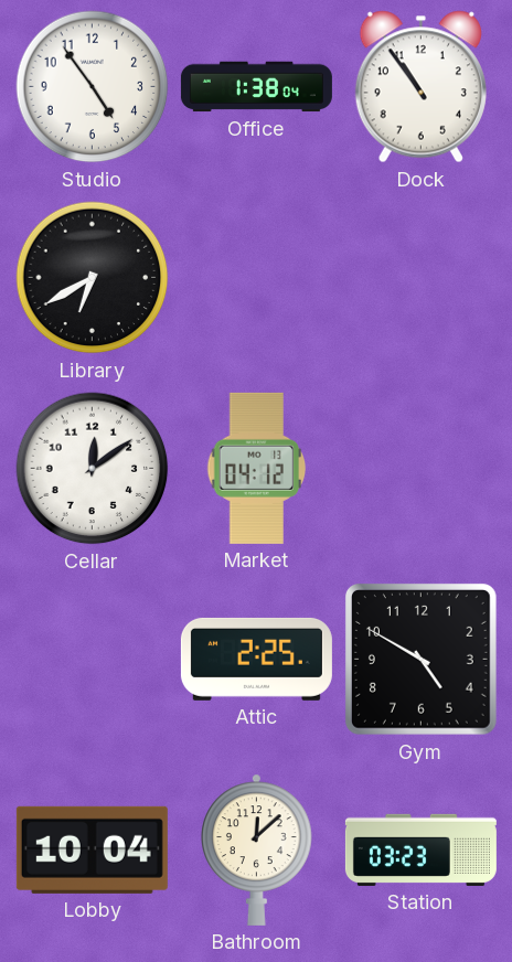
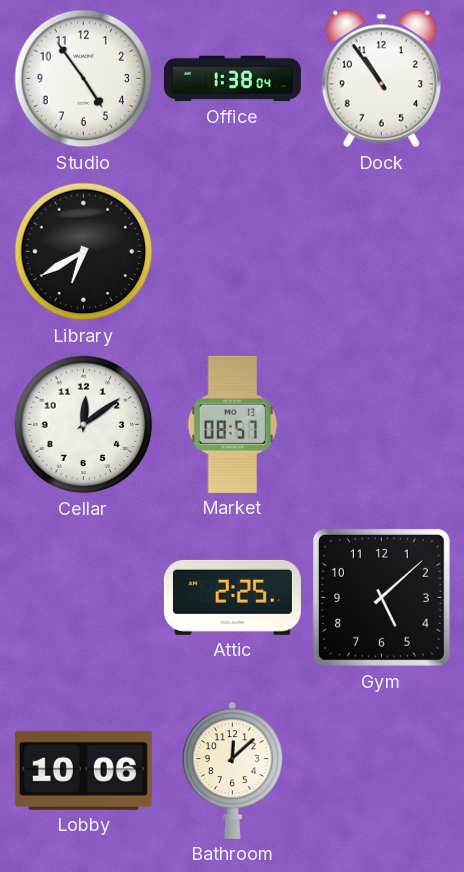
Market: 04:12 -> 08:57 (233, 424)
Gym: 4:50 -> 5:08 (381, 597)
Lobby: 10:04 -> 10:06 (83, 770)
Station: 03:23 -> none (420, 849)
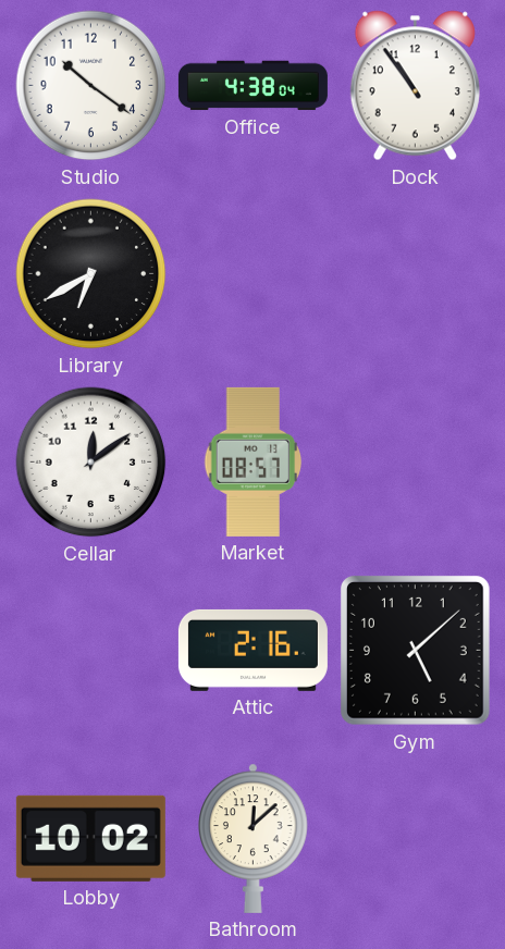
Studio: 4:54 -> 10:21 (91, 86)
Office: 1:38 -> 4:38 (253, 86)
Attic: 2:25 -> 2:16 (253, 650)
Lobby: 10:06 -> 10:02 (90, 838)
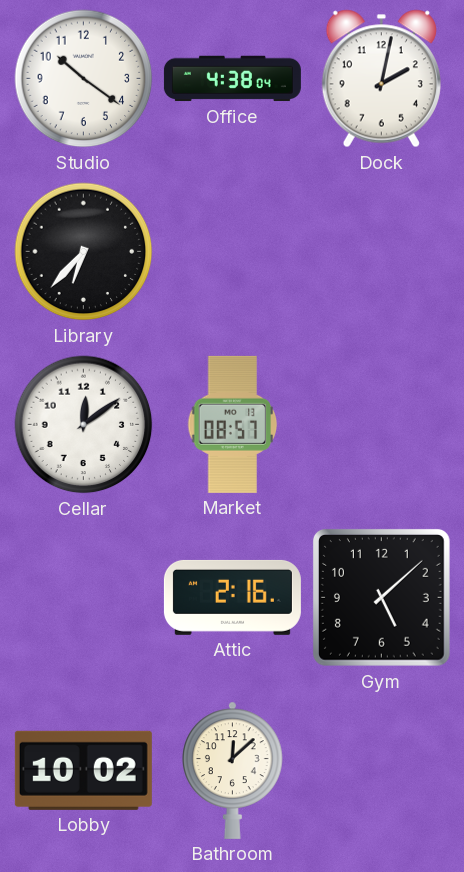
Dock: 10:54 -> 2:02 (381, 79)
Library: 6:40 -> 6:37 (84, 252)
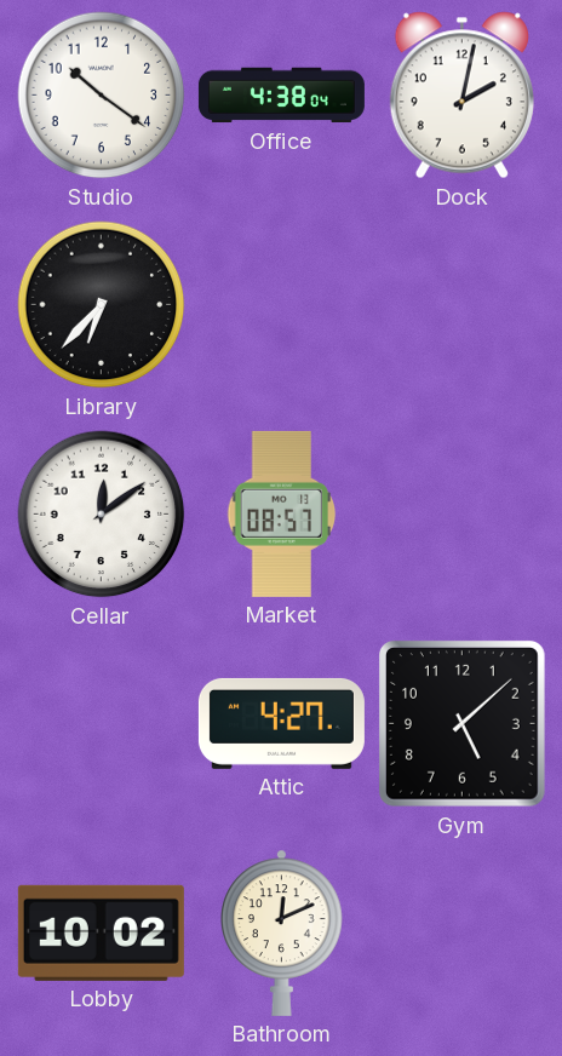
Attic: 2:16 -> 4:27 (281, 723)
Bathroom: 12:08 -> 12:11 (282, 932)
